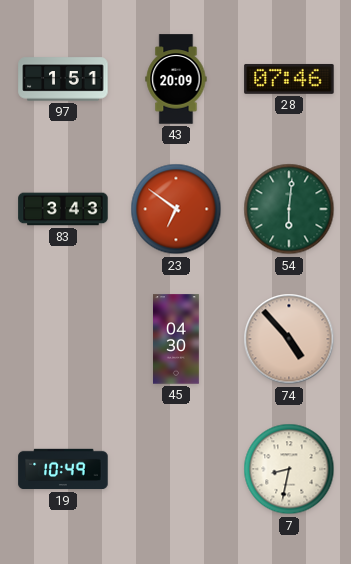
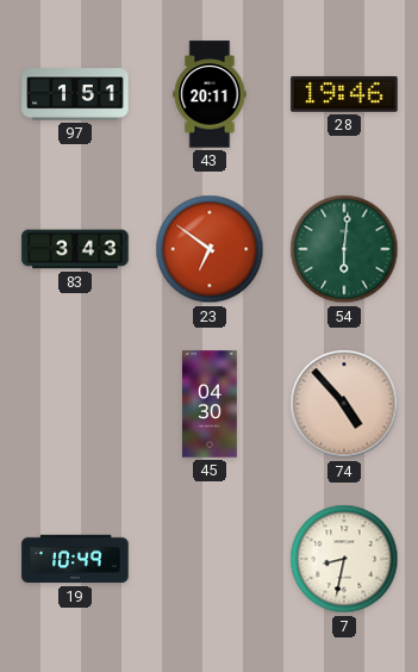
43: 20:09 -> 20:11 (210, 94)
28: 07:46 -> 19:46 (344, 94)
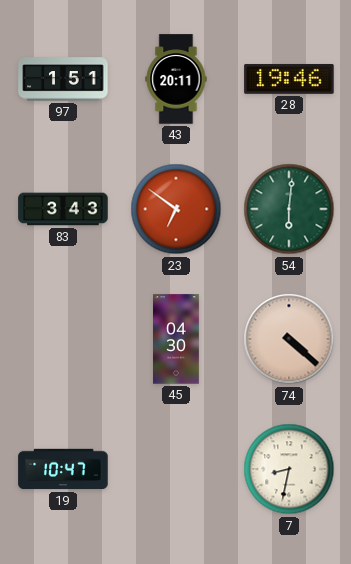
74: 4:53 -> 4:22 (289, 339)
19: 10:49 -> 10:47 (63, 469)
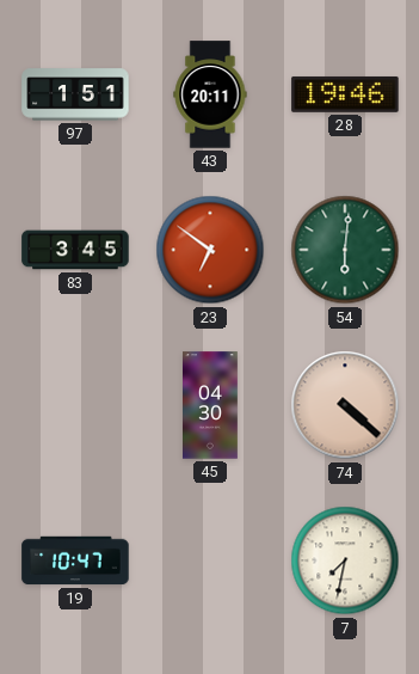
83: 3:43 -> 3:45 (75, 250)
7: 8:32 -> 7:32 (345, 560)
